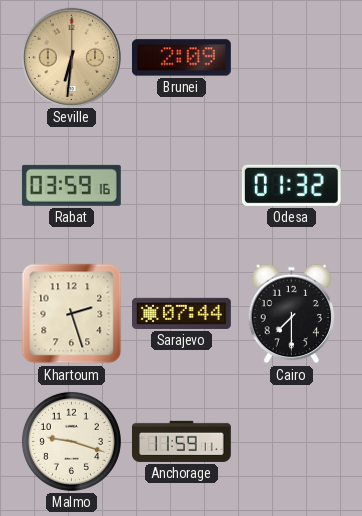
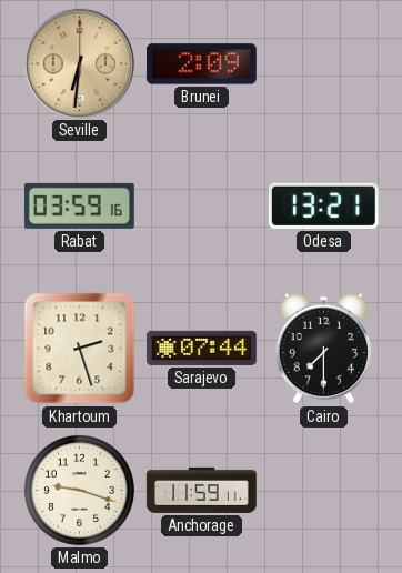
Odesa: 01:32 -> 13:21 (323, 205)
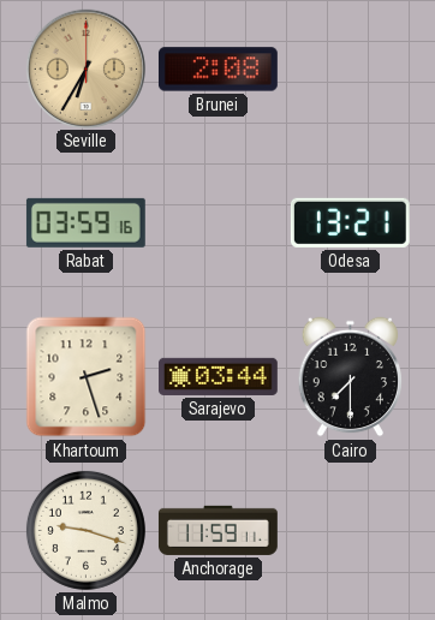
Seville: 6:31 -> 6:35 (85, 68)
Brunei: 2:09 -> 2:08 (218, 70)
Sarajevo: 07:44 -> 03:44 (219, 376)
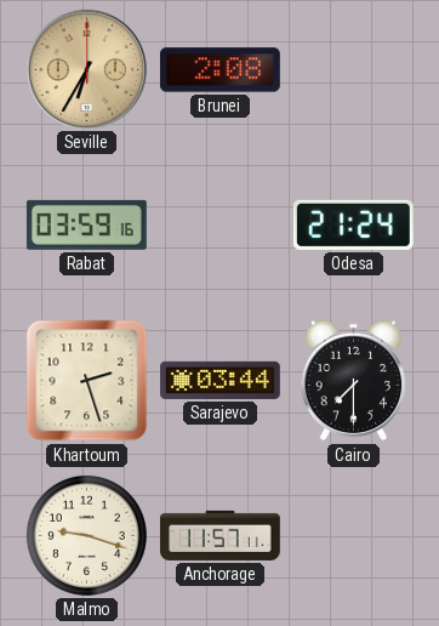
Odesa: 13:21 -> 21:24 (353, 224)
Anchorage: 11:59 -> 11:57 (219, 535)
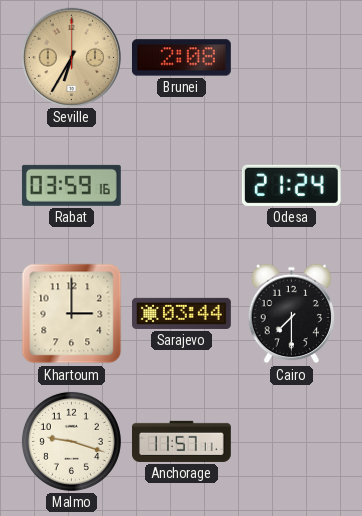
Khartoum: 2:27 -> 3:00 (72, 314)
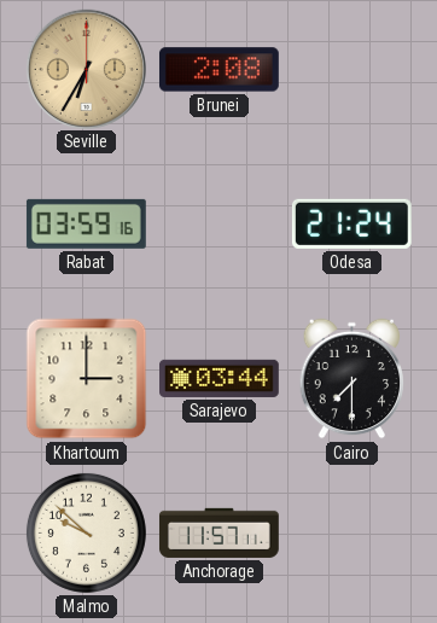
Malmo: 9:18 -> 9:52 (86, 532)
